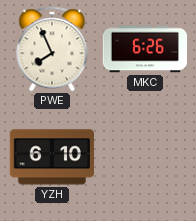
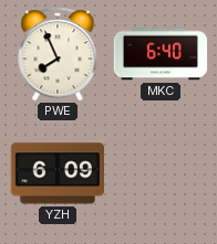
MKC: 6:26 -> 6:40 (161, 54)
YZH: 6:10 -> 6:09 (56, 173)
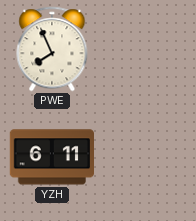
MKC: 6:40 -> none (161, 54)
YZH: 6:09 -> 6:11 (51, 157)
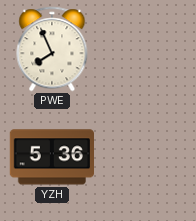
YZH: 6:11 -> 5:36 (51, 157)
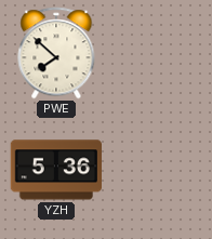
PWE: 7:56 -> 7:52 (56, 53)
